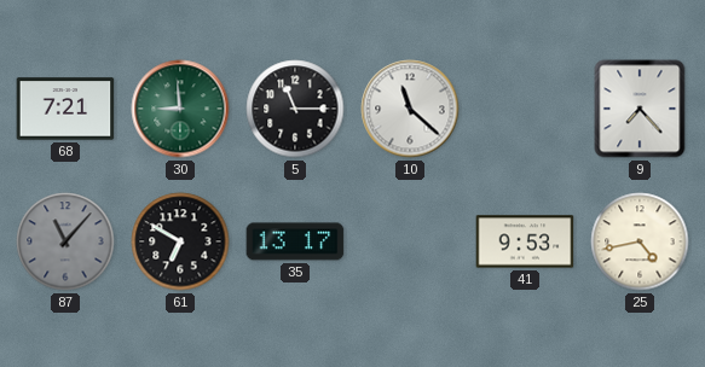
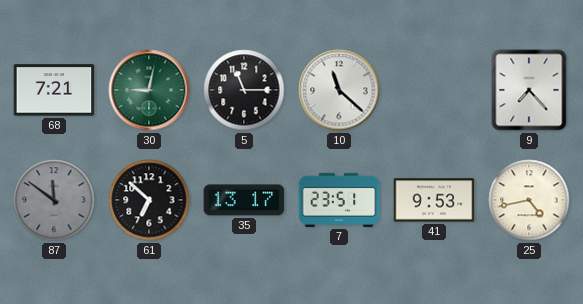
30: 8:59 -> 9:02 (149, 90)
87: 11:07 -> 11:51 (54, 200)
61: 6:50 -> 6:52 (149, 200)
7: none -> 23:51 (339, 200)
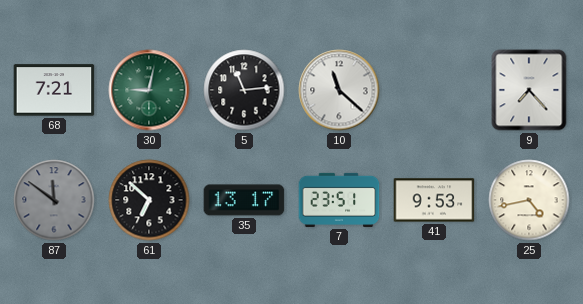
5: 11:15 -> 11:14 (244, 90)
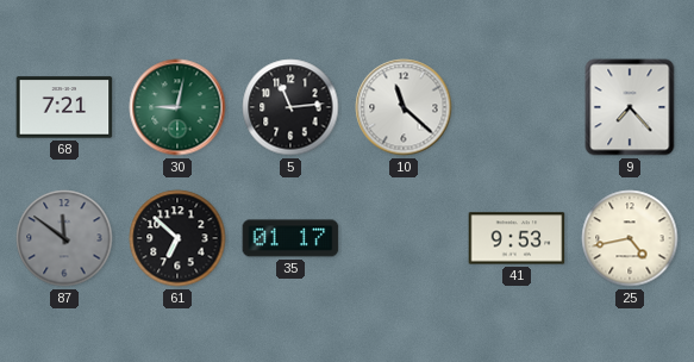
35: 13:17 -> 01:17 (290, 238)
7: 23:51 -> none (339, 200)
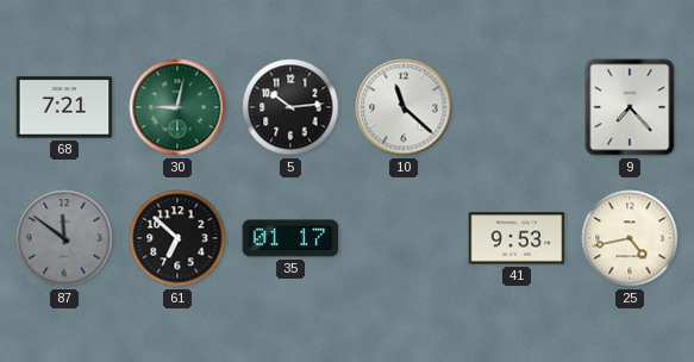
5: 11:14 -> 10:14 (290, 107)
